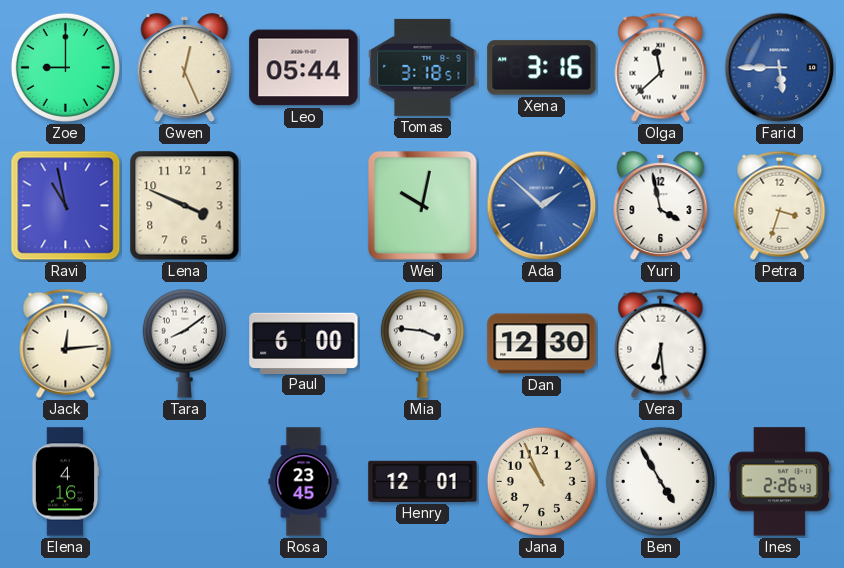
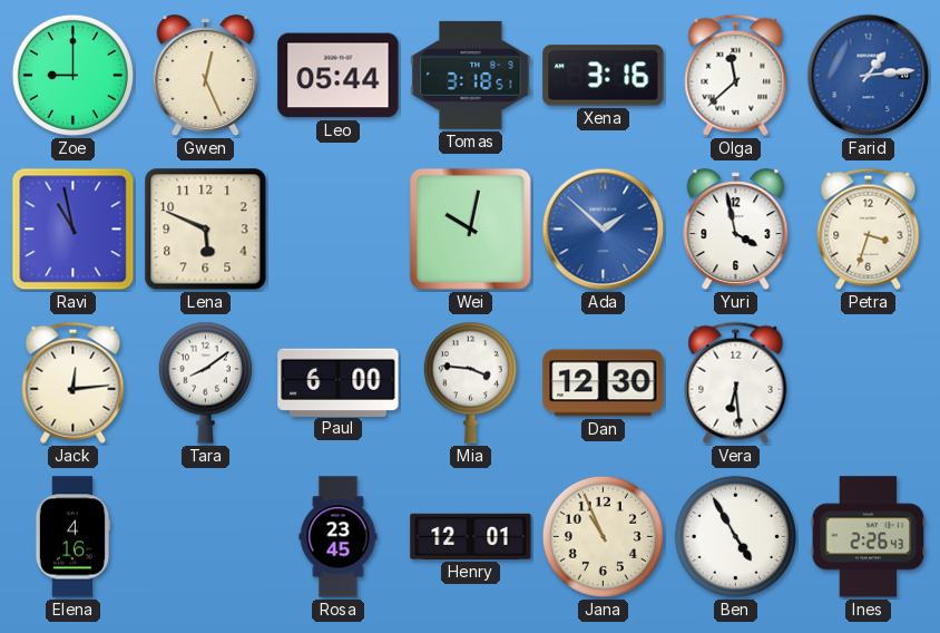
Farid: 5:45 -> 1:14 (869, 76)
Lena: 3:49 -> 5:49 (206, 230)
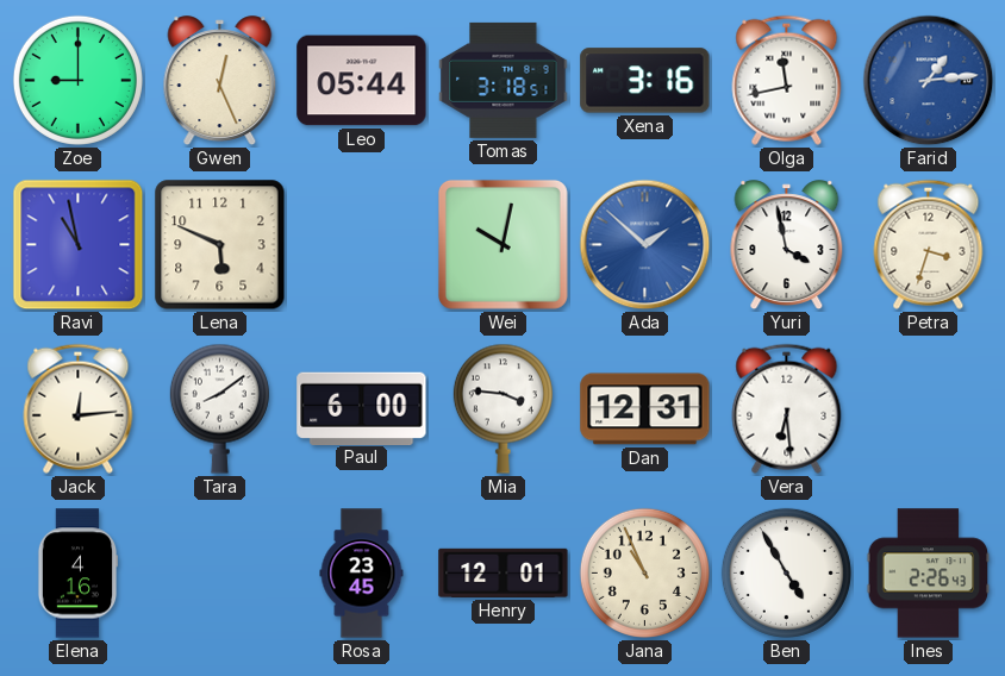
Olga: 11:38 -> 11:43 (787, 80)
Dan: 12:30 -> 12:31 (645, 409)
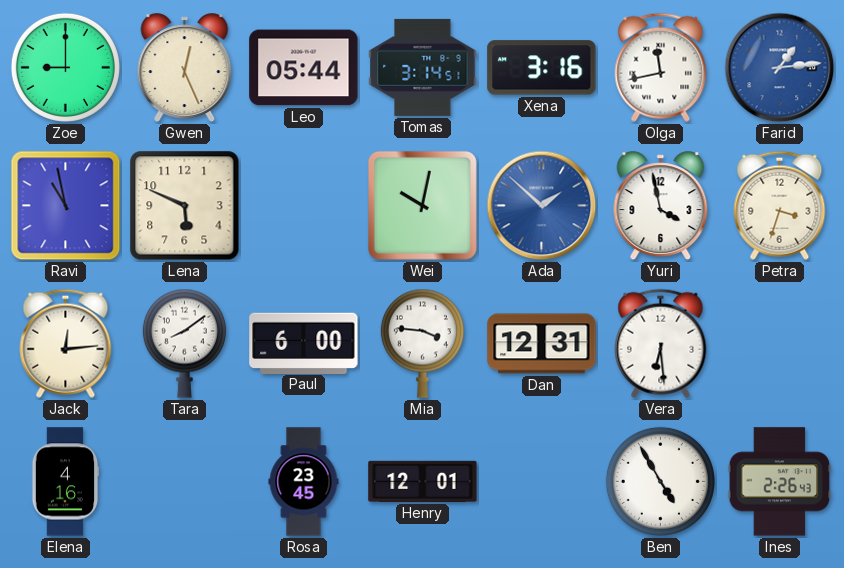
Tomas: 3:18 -> 3:14 (423, 67)
Jana: 10:56 -> none (644, 572)
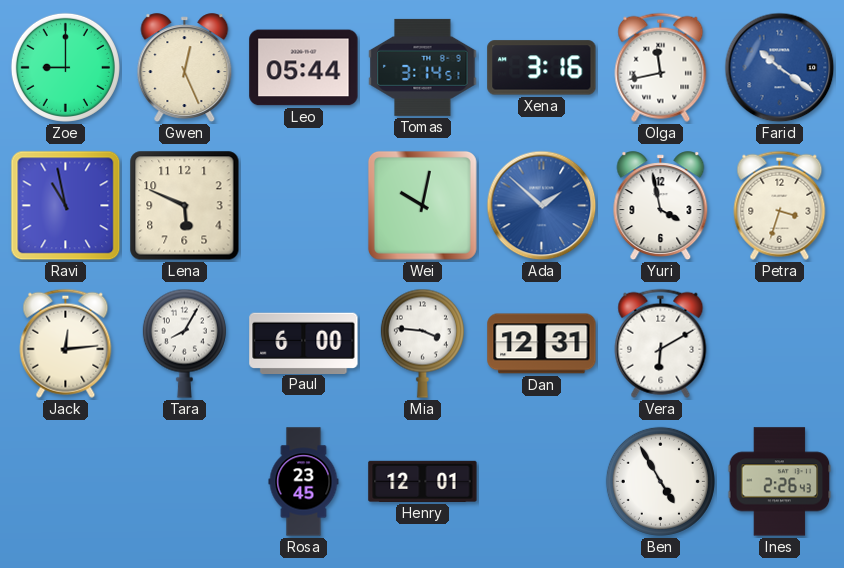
Farid: 1:14 -> 10:21 (780, 68)
Tara: 8:09 -> 8:05 (184, 343)
Vera: 6:29 -> 6:10 (661, 343)
Elena: 4:16 -> none (65, 482)
